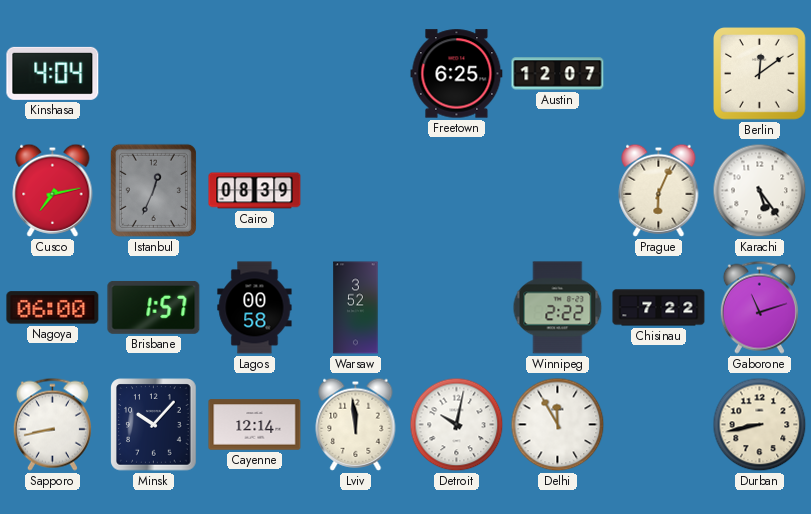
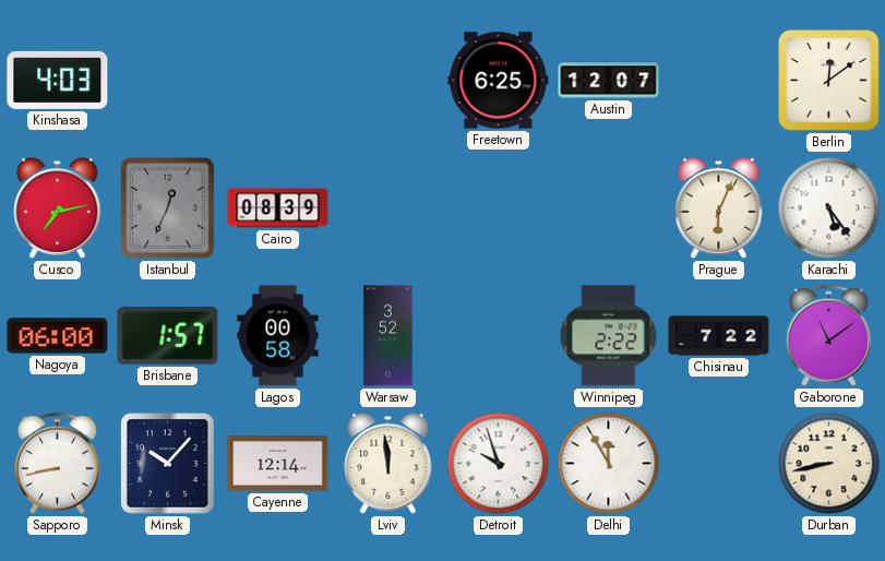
Kinshasa: 4:04 -> 4:03 (58, 80)
Gaborone: 11:12 -> 11:09 (828, 335)
Detroit: 10:02 -> 9:57 (499, 464)
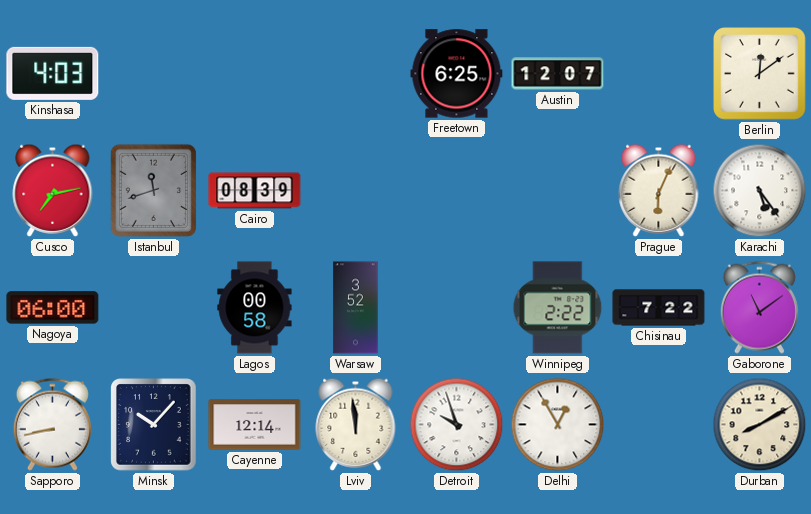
Istanbul: 12:34 -> 11:42 (153, 190)
Brisbane: 1:57 -> none (168, 335)
Delhi: 11:55 -> 12:55 (558, 425)
Durban: 8:43 -> 8:10 (760, 425)
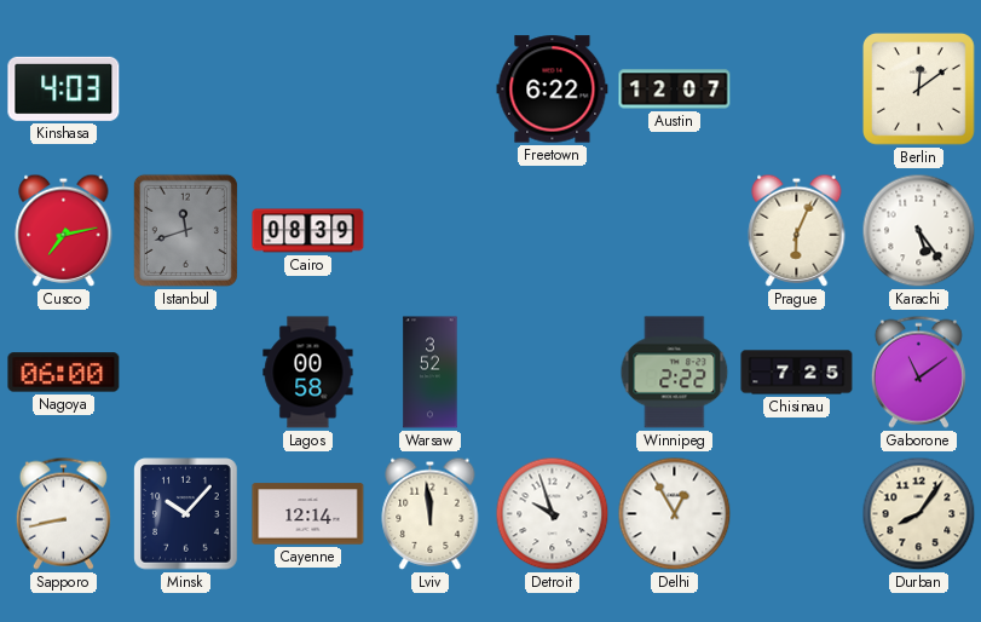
Freetown: 6:25 -> 6:22 (553, 90)
Chisinau: 7:22 -> 7:25 (797, 373)
Durban: 8:10 -> 8:06 (919, 514)
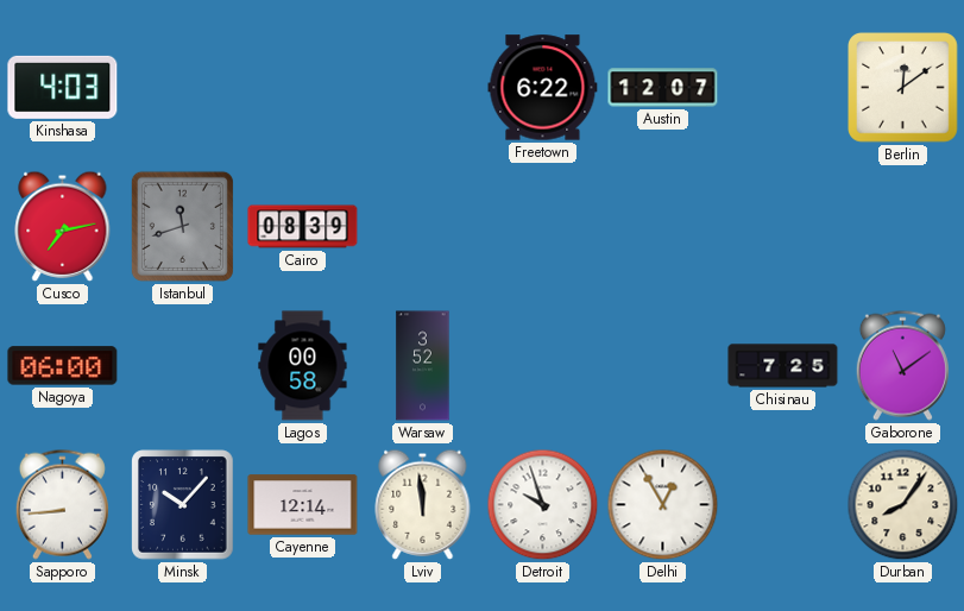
Prague: 6:04 -> none (797, 230)
Karachi: 5:24 -> none (919, 231)
Winnipeg: 2:22 -> none (675, 373)
Sapporo: 8:43 -> 8:44 (62, 504)
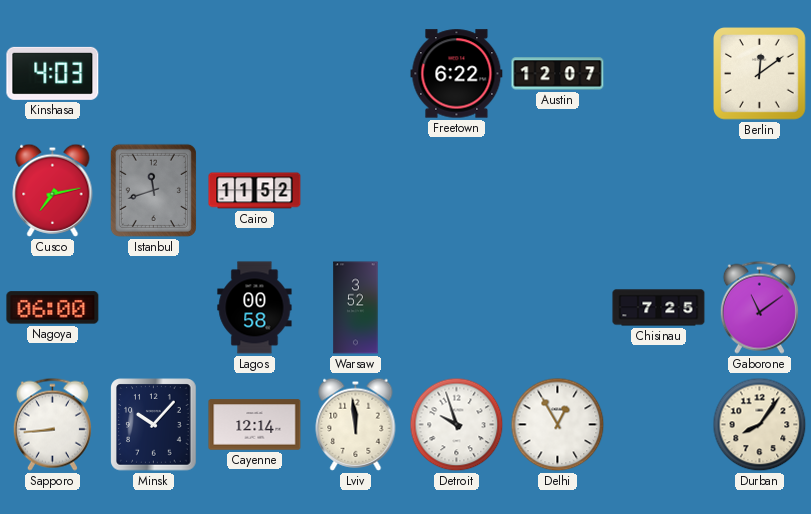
Cairo: 08:39 -> 11:52 (255, 191)
